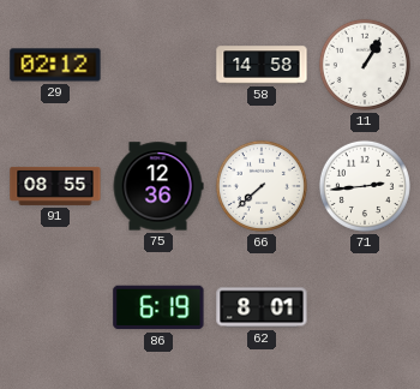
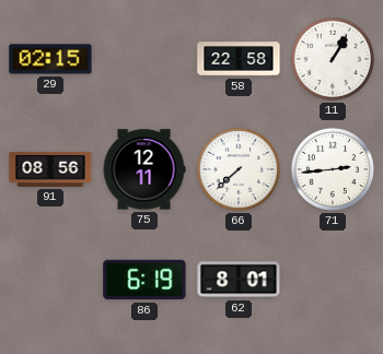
29: 02:12 -> 02:15 (50, 59)
58: 14:58 -> 22:58 (239, 59)
91: 08:55 -> 08:56 (50, 169)
75: 12:36 -> 12:11 (144, 169)
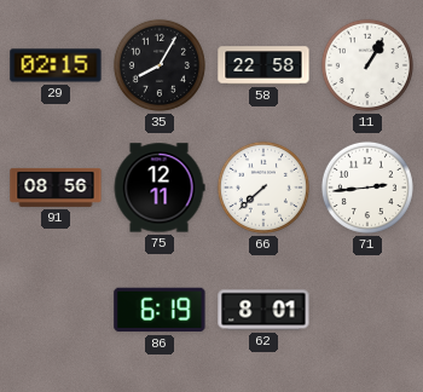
35: none -> 8:05 (160, 65)
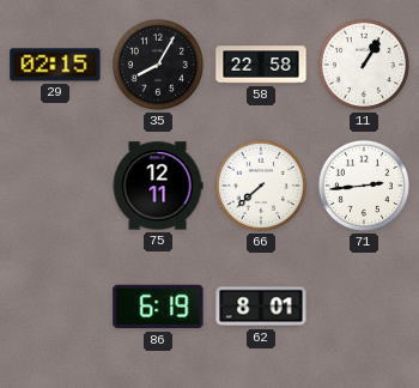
91: 08:56 -> none (56, 188)
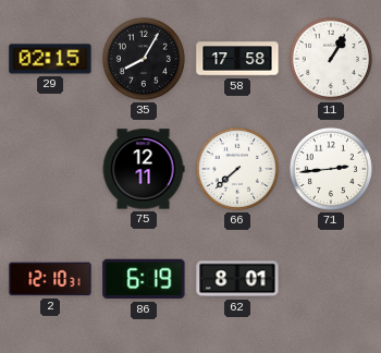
58: 22:58 -> 17:58 (237, 59)
2: none -> 12:10 (50, 279)
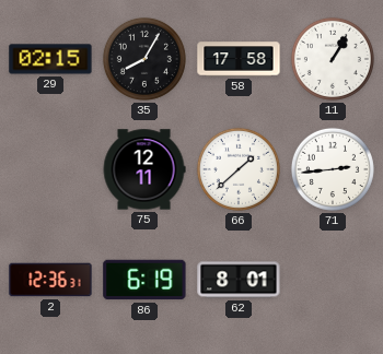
66: 7:38 -> 1:38 (239, 169)
2: 12:10 -> 12:36 (50, 280)
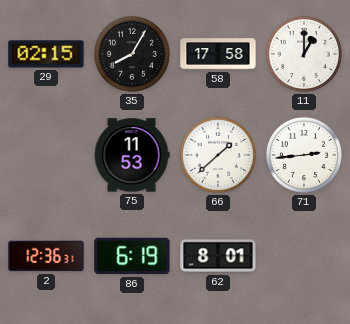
11: 1:05 -> 1:00 (304, 54)
75: 12:11 -> 11:53 (132, 155)
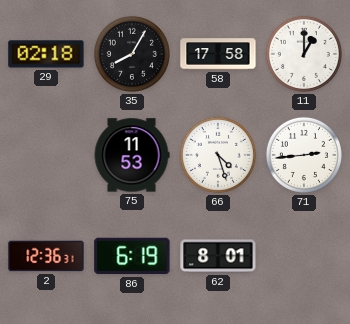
29: 02:15 -> 02:18 (46, 54)
66: 1:38 -> 4:27 (218, 155)
